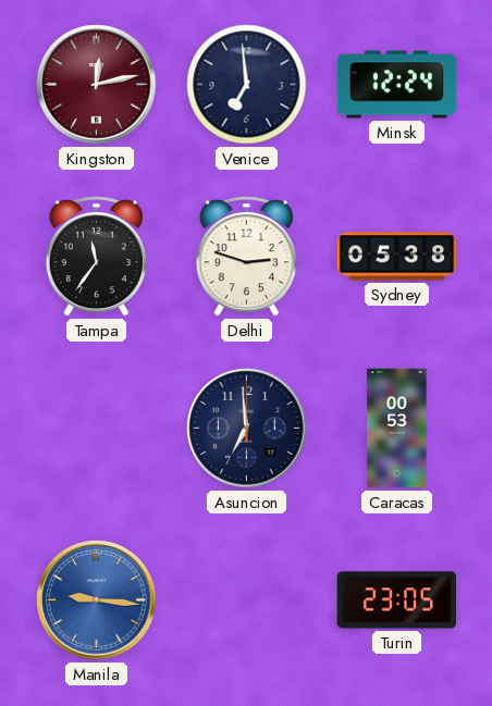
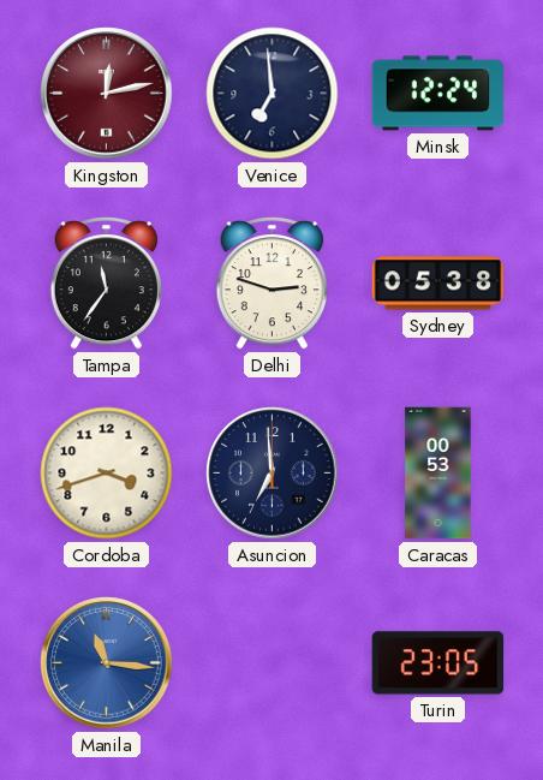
Cordoba: none -> 3:42 (107, 474)
Manila: 9:16 -> 11:16 (107, 663)
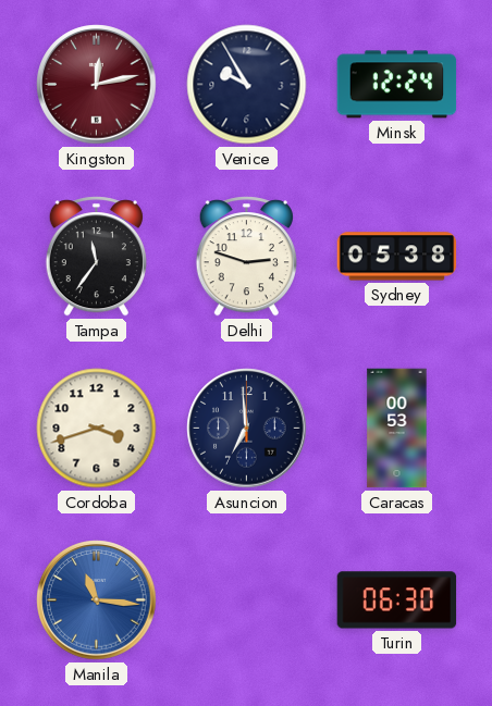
Venice: 6:59 -> 9:55 (247, 85)
Turin: 23:05 -> 06:30 (397, 600)
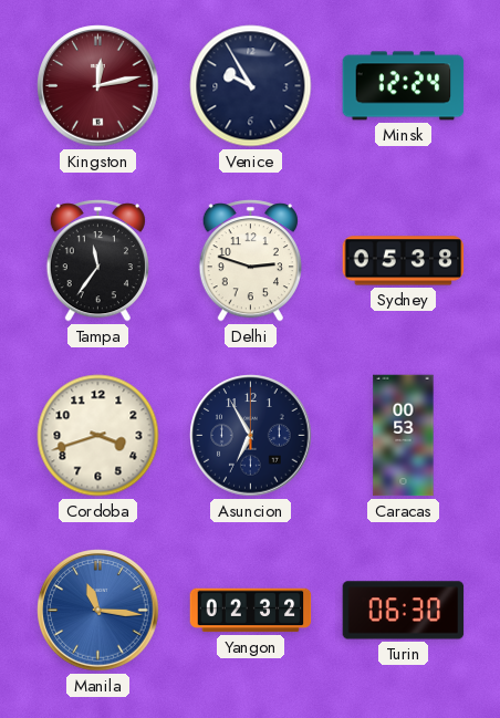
Asuncion: 6:59 -> 6:55 (251, 436)
Yangon: none -> 02:32 (251, 611)
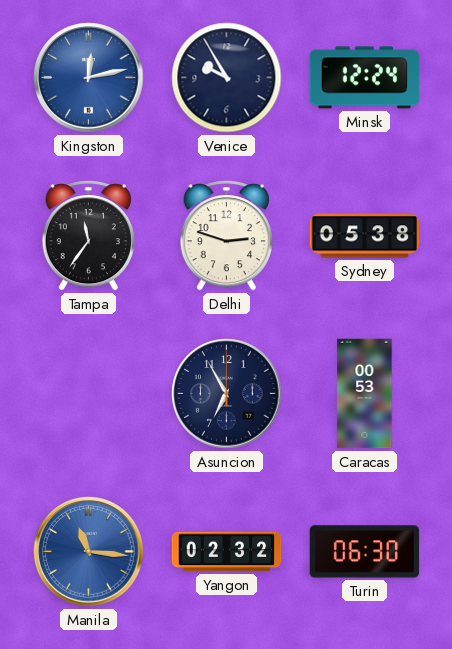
Kingston dial: burgundy -> blue (89, 78)
Cordoba: 3:42 -> none (98, 436)
